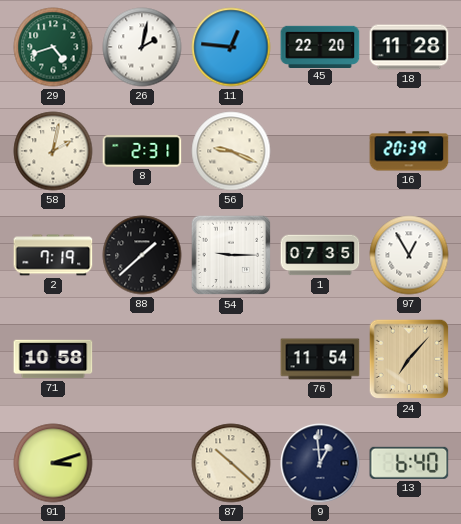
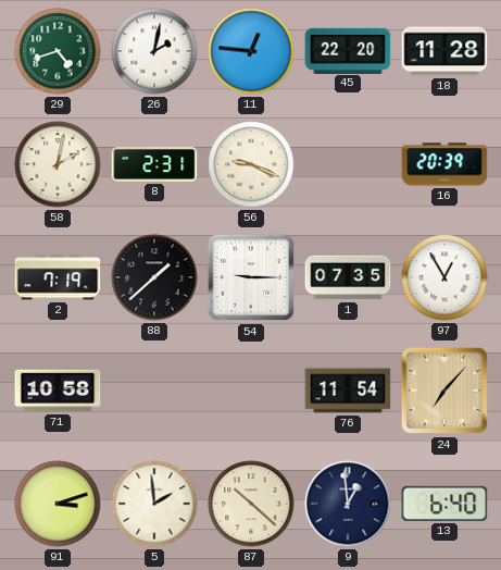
5: none -> 1:59 (154, 504)
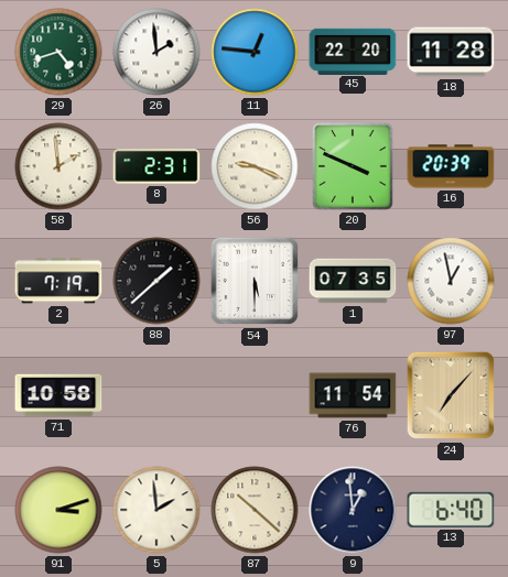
26: 2:02 -> 1:59 (156, 52)
58: 2:02 -> 1:59 (58, 166)
20: none -> 3:49 (353, 166)
54: 9:15 -> 5:30 (255, 281)
97: 12:55 -> 12:58 (451, 281)
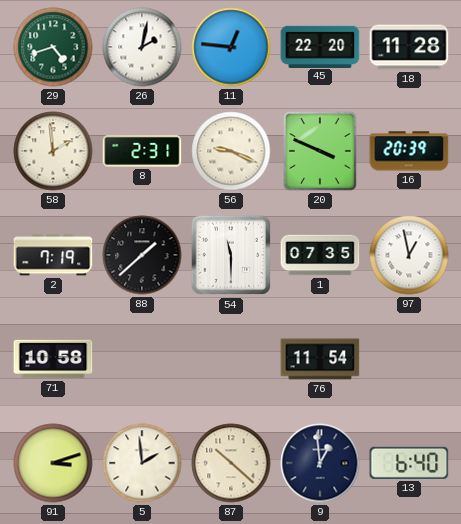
26: 1:59 -> 2:02 (142, 47)
54: 5:30 -> 11:30 (231, 255)
24: 7:07 -> none (451, 395)
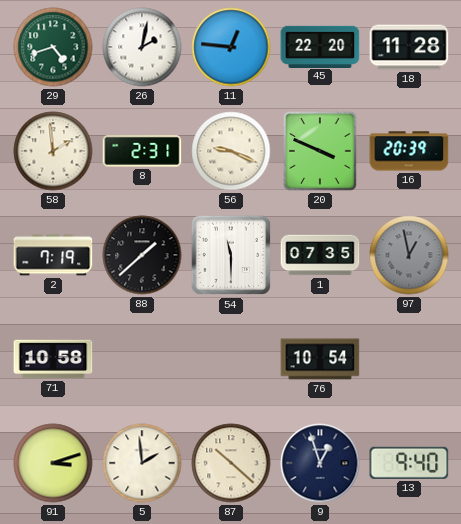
97 dial: white -> grey (409, 255)
76: 11:54 -> 10:54 (320, 359)
9: 12:59 -> 12:57 (320, 463)
13: 6:40 -> 9:40 (409, 463)
